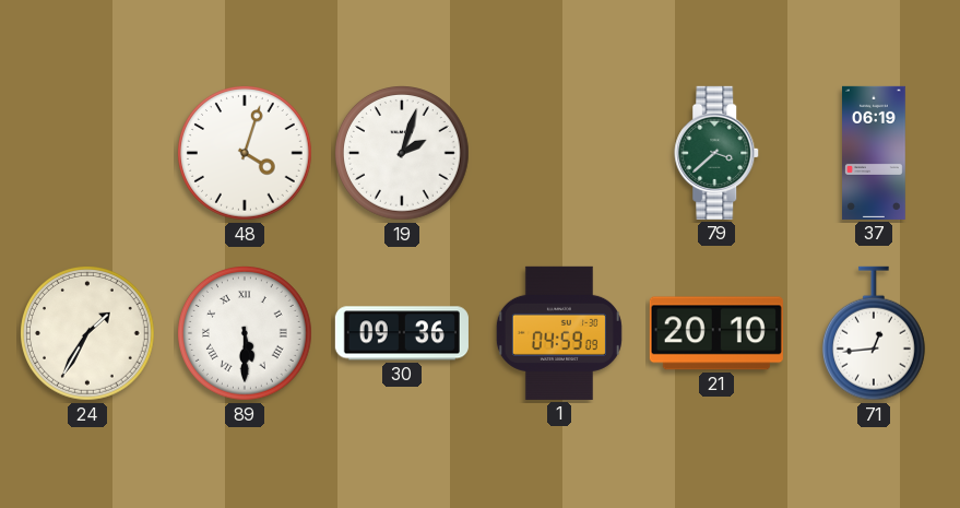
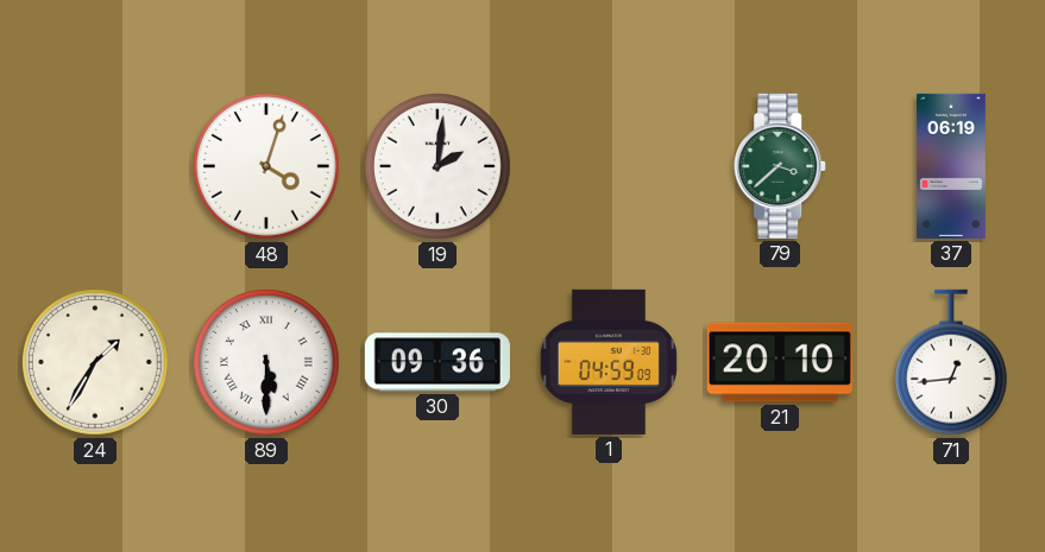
19: 2:03 -> 2:01 (439, 167)
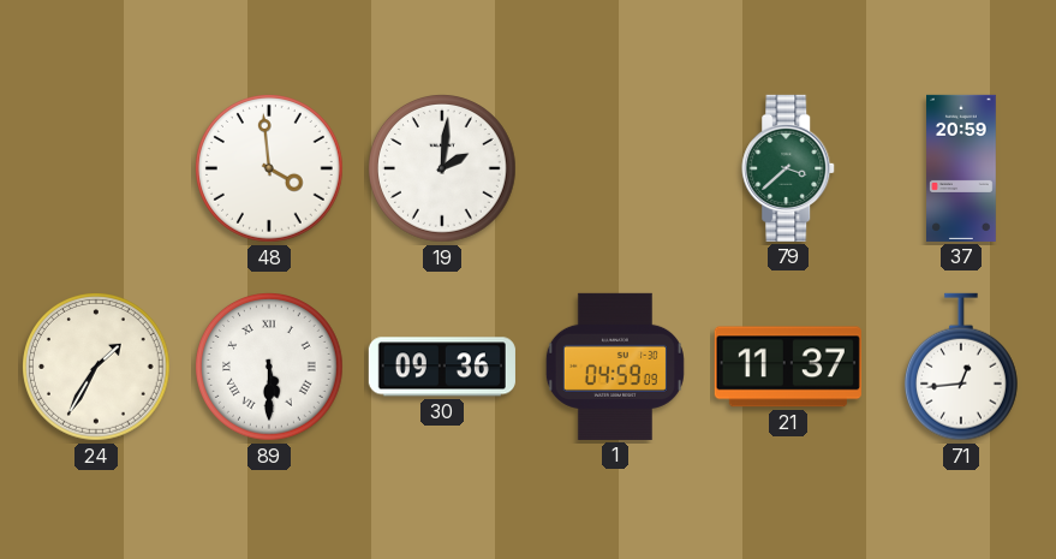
48: 4:03 -> 3:59 (270, 170)
37: 06:19 -> 20:59 (962, 168)
21: 20:10 -> 11:37 (788, 367)
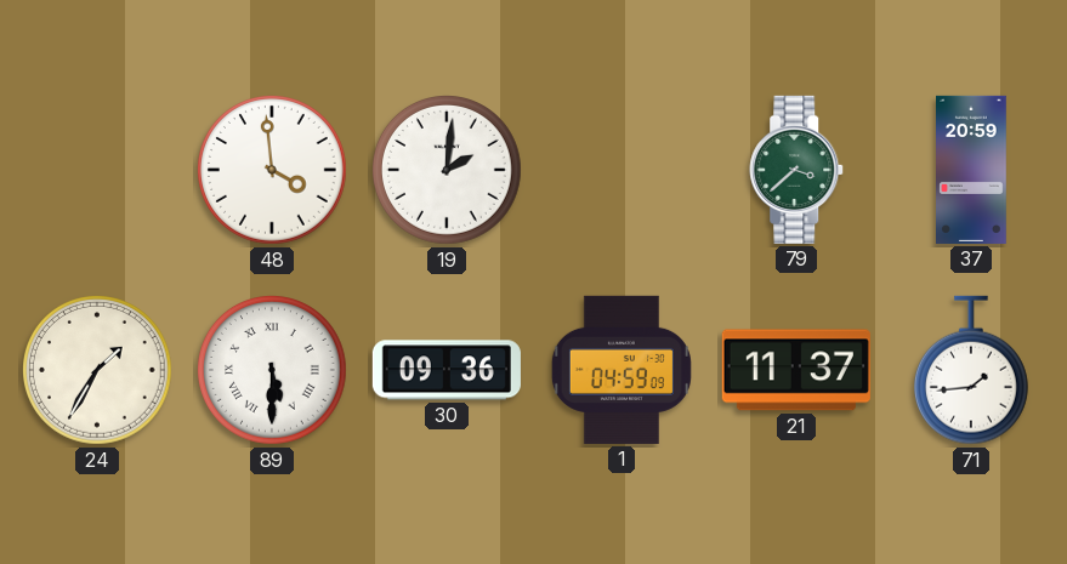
71: 12:44 -> 1:44 (971, 370)
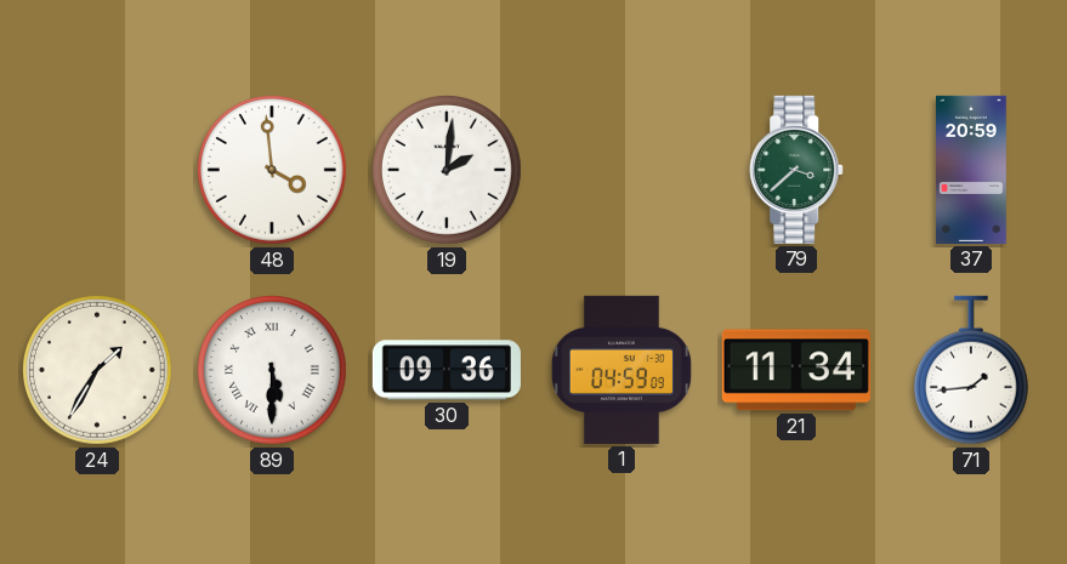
21: 11:37 -> 11:34 (796, 370)
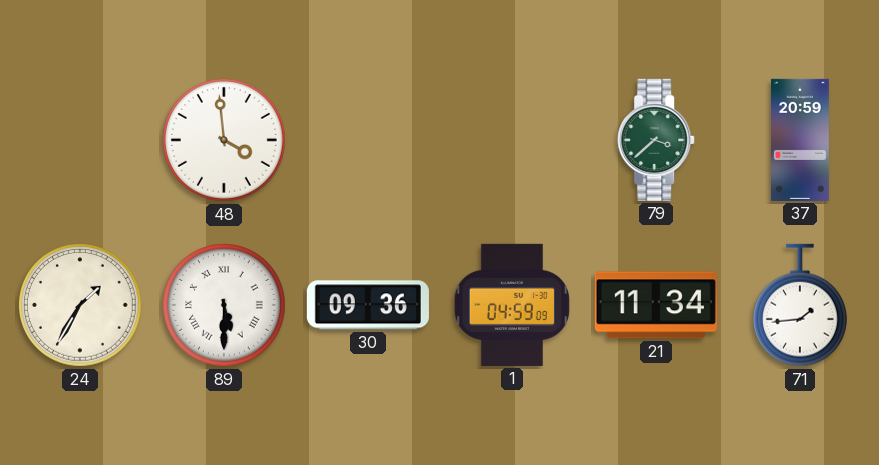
19: 2:01 -> none (448, 171)
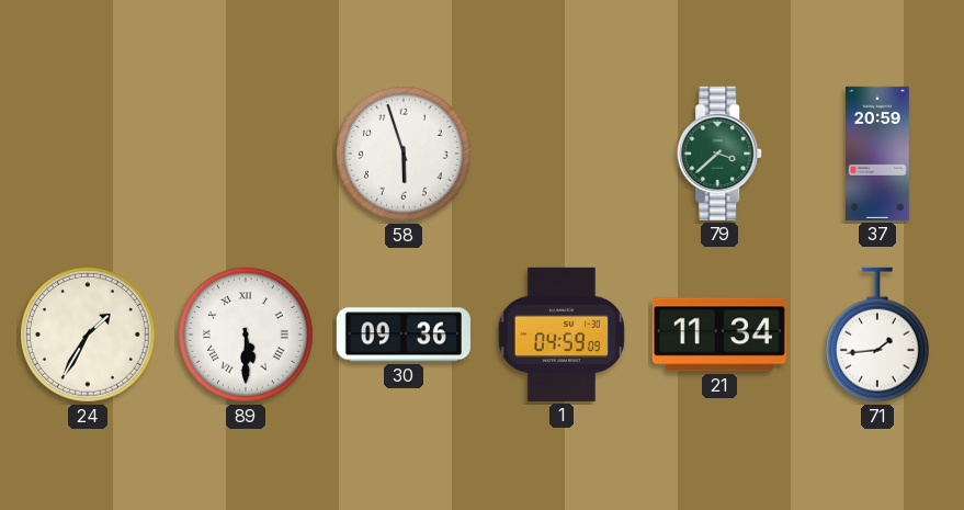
48: 3:59 -> none (225, 141)
58: none -> 5:57 (405, 155)
